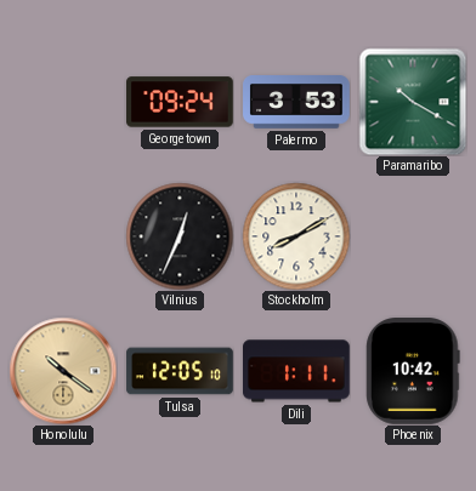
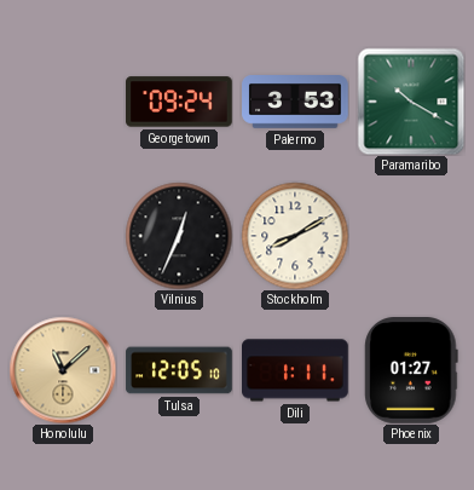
Honolulu: 10:21 -> 11:08 (63, 370)
Phoenix: 10:42 -> 01:27 (411, 371)
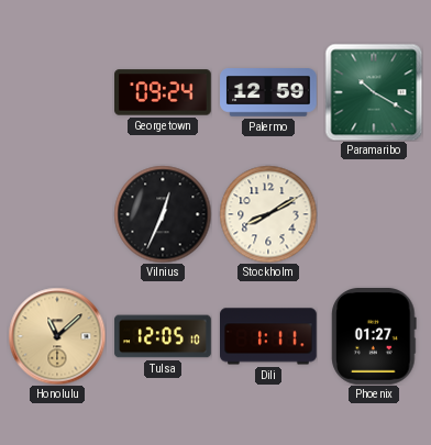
Palermo: 3:53 -> 12:59 (268, 93)
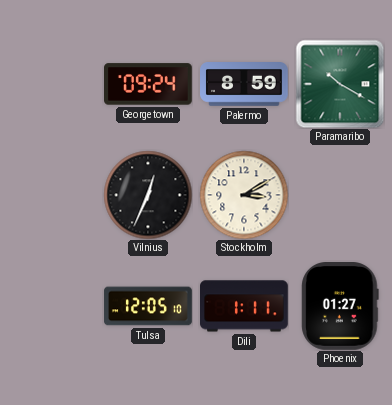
Palermo: 12:59 -> 8:59 (244, 85)
Stockholm: 8:10 -> 3:10 (244, 195)
Honolulu: 11:08 -> none (57, 336)
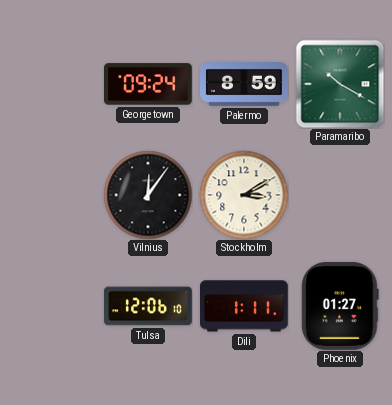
Vilnius: 12:34 -> 12:06 (148, 195)
Tulsa: 12:05 -> 12:06 (148, 306)
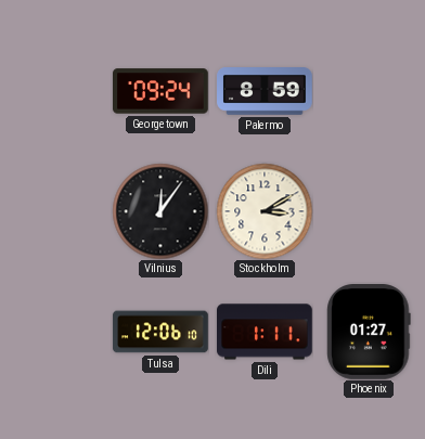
Paramaribo: 10:20 -> none (340, 84)
